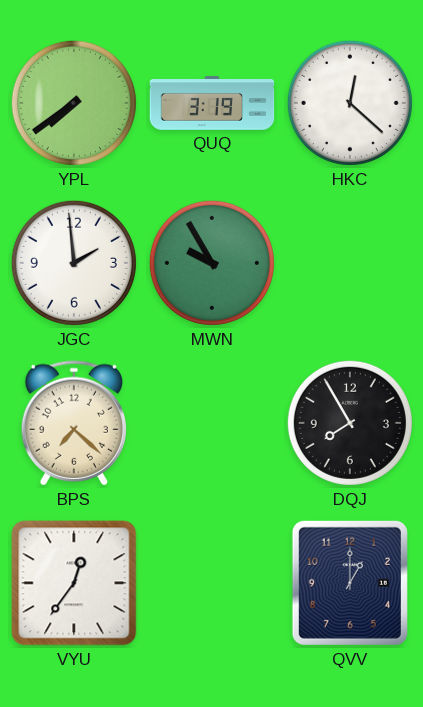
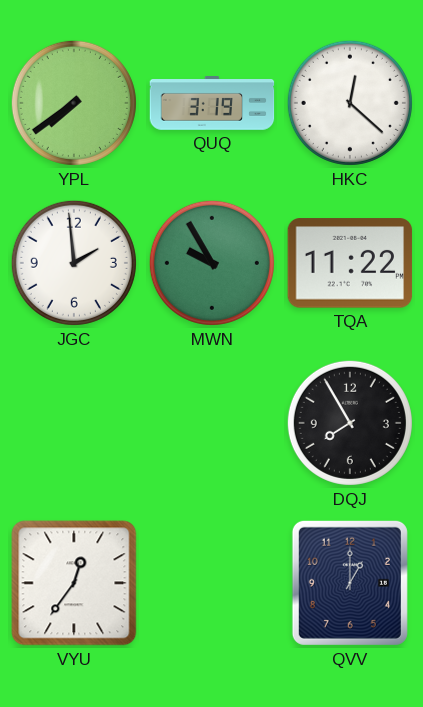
TQA: none -> 11:22 (350, 263)
BPS: 7:22 -> none (74, 423)
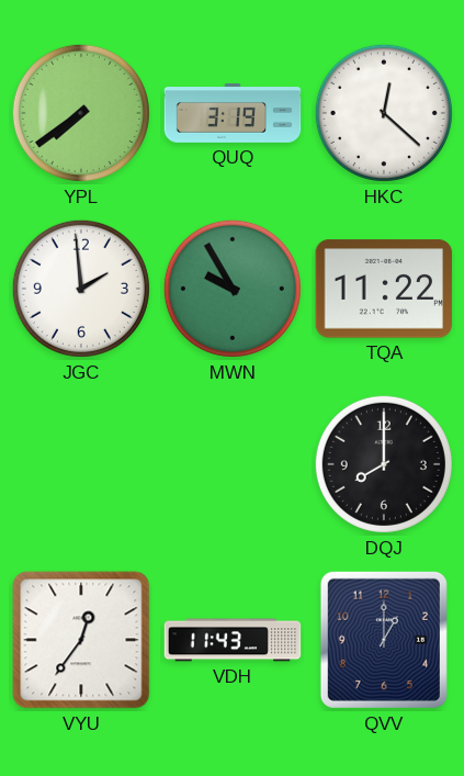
DQJ: 7:55 -> 8:00 (384, 464)
VDH: none -> 11:43 (233, 640)
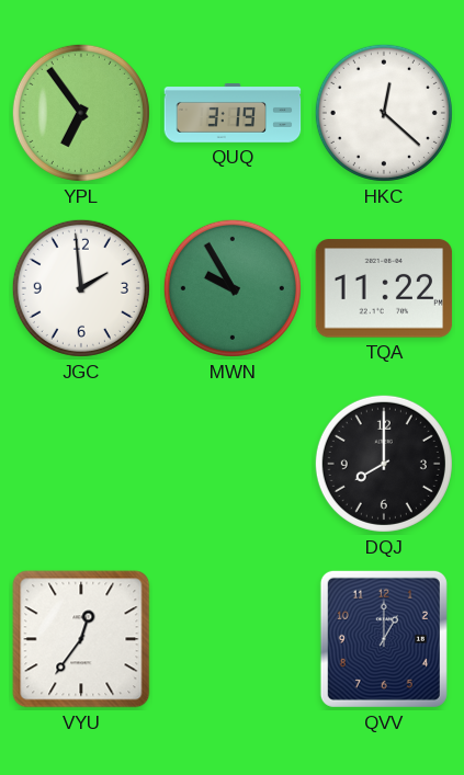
YPL: 7:39 -> 6:54 (81, 113)
VDH: 11:43 -> none (233, 640)
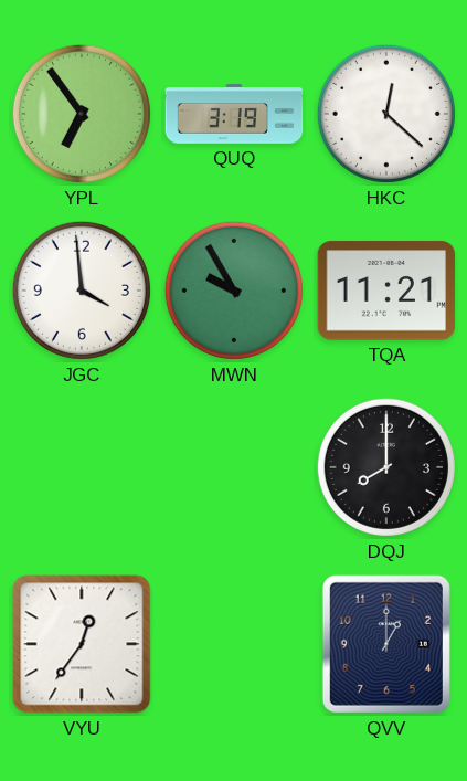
JGC: 1:59 -> 3:59 (82, 291)
TQA: 11:22 -> 11:21 (386, 291)
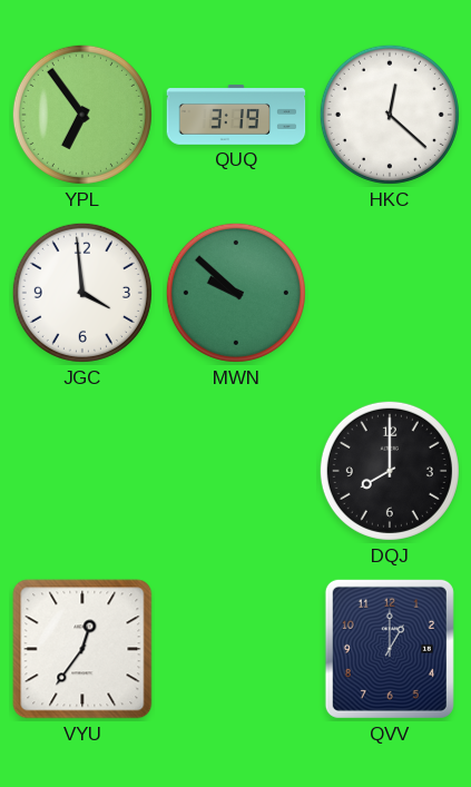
MWN: 9:55 -> 9:52 (236, 293)
TQA: 11:21 -> none (386, 291)
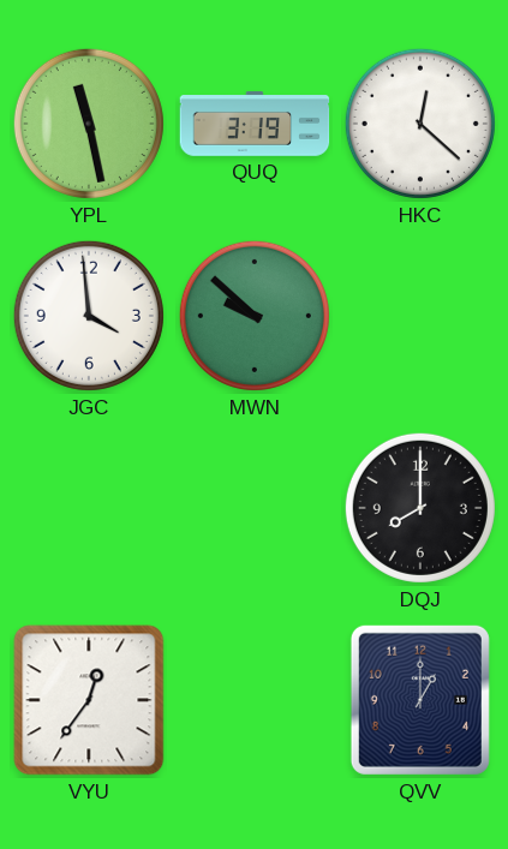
YPL: 6:54 -> 11:28 (89, 124)
